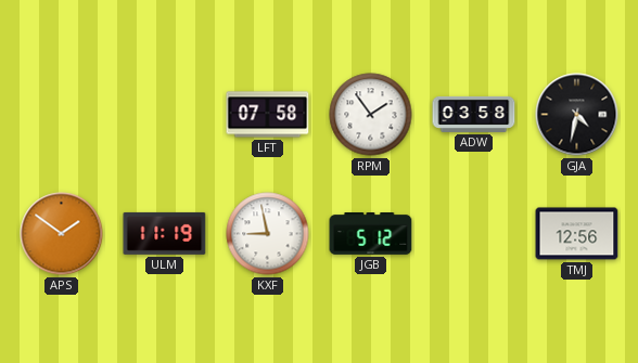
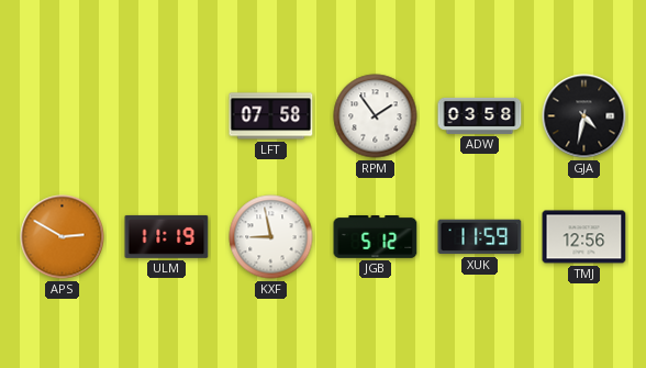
APS: 1:51 -> 2:50 (63, 237)
XUK: none -> 11:59 (480, 237)
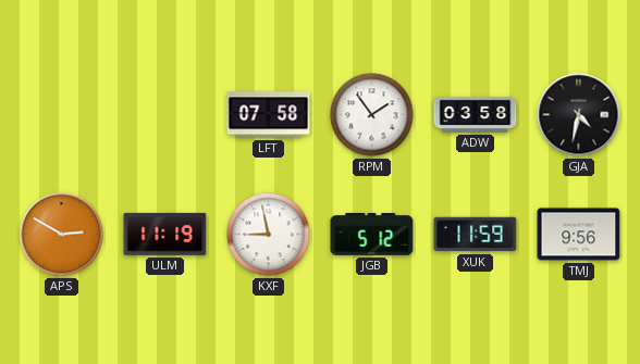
TMJ: 12:56 -> 9:56 (579, 235)
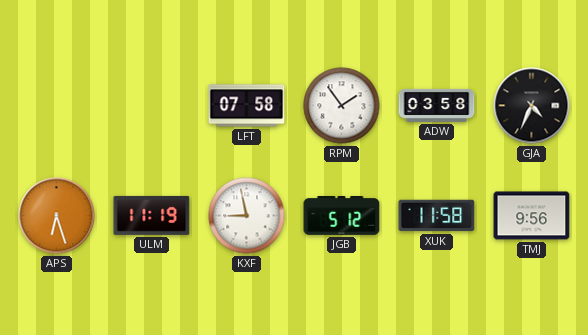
GJA: 4:32 -> 4:34 (532, 106)
APS: 2:50 -> 6:27 (57, 216)
XUK: 11:59 -> 11:58 (437, 216)
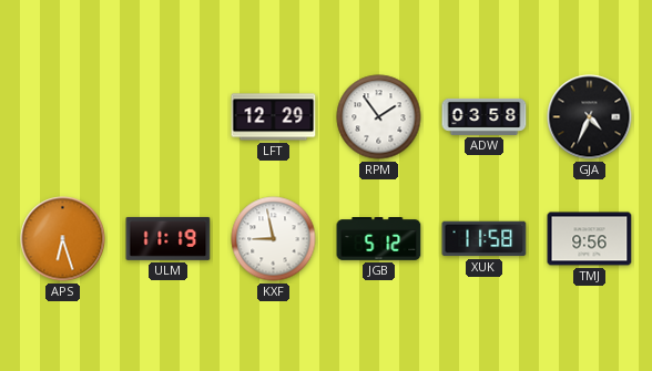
LFT: 07:58 -> 12:29 (274, 117)
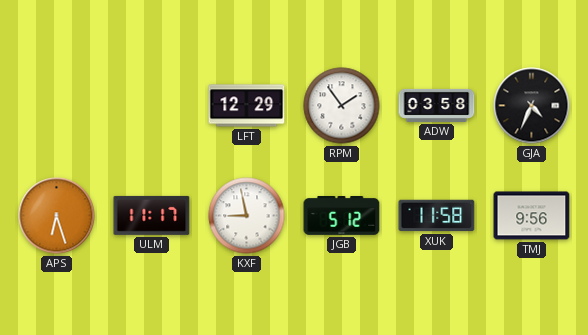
ULM: 11:19 -> 11:17 (152, 215)
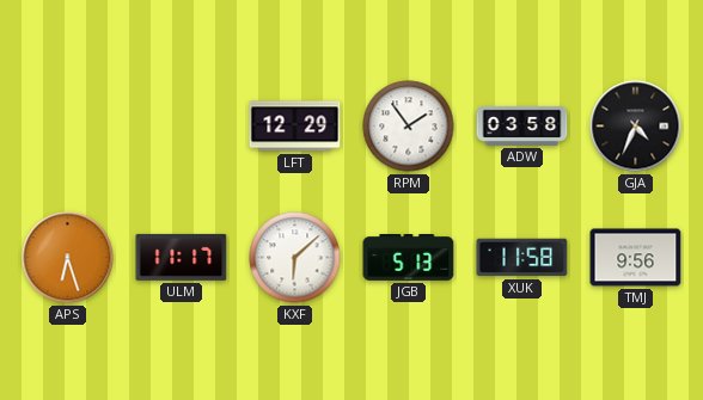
KXF: 8:58 -> 6:08 (295, 258)
JGB: 5:12 -> 5:13 (409, 258)
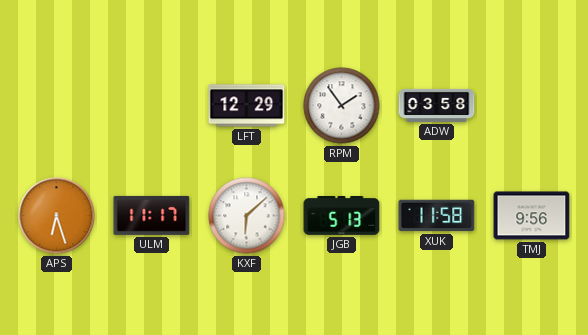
GJA: 4:34 -> none (636, 127)
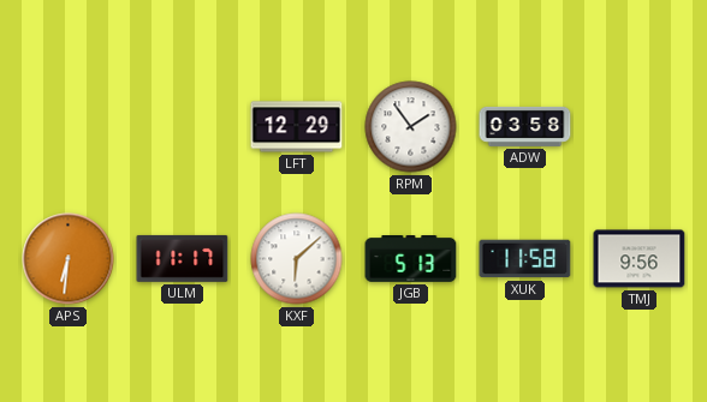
APS: 6:27 -> 6:31 (69, 259)
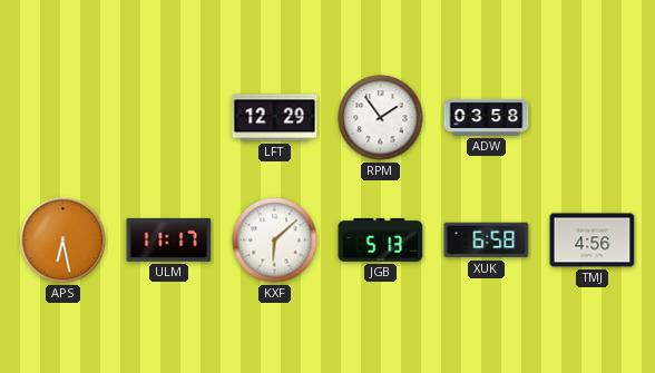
APS: 6:31 -> 6:28 (63, 241)
XUK: 11:58 -> 6:58 (487, 241)
TMJ: 9:56 -> 4:56 (593, 241)
